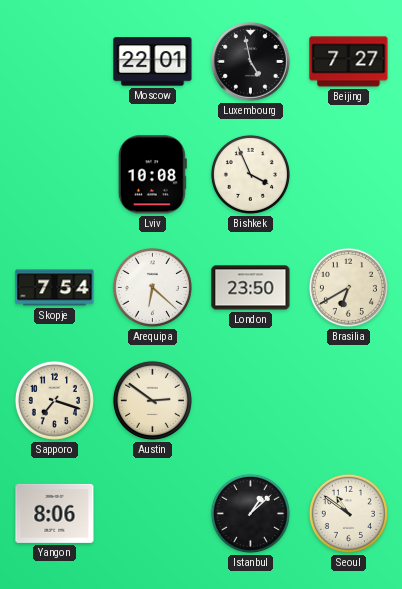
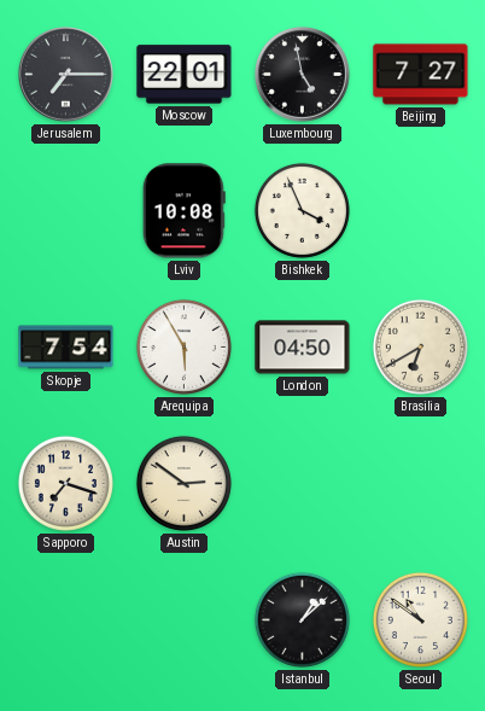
Jerusalem: none -> 7:15 (66, 75)
Arequipa: 6:22 -> 5:55 (183, 346)
London: 23:50 -> 04:50 (303, 348)
Yangon: 8:06 -> none (55, 513)
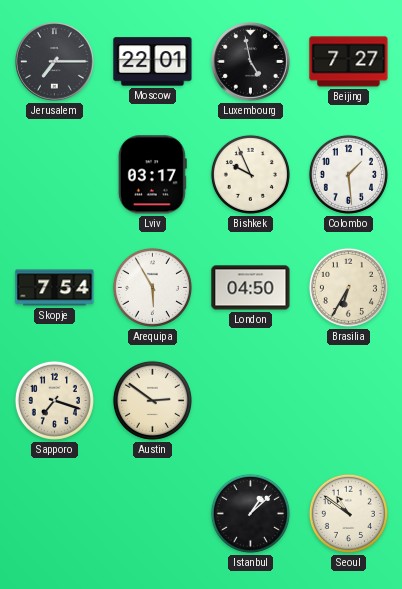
Lviv: 10:08 -> 03:17 (152, 175)
Bishkek: 3:56 -> 9:56 (250, 174)
Colombo: none -> 1:29 (348, 174)
Brasilia: 6:40 -> 6:35 (348, 287)
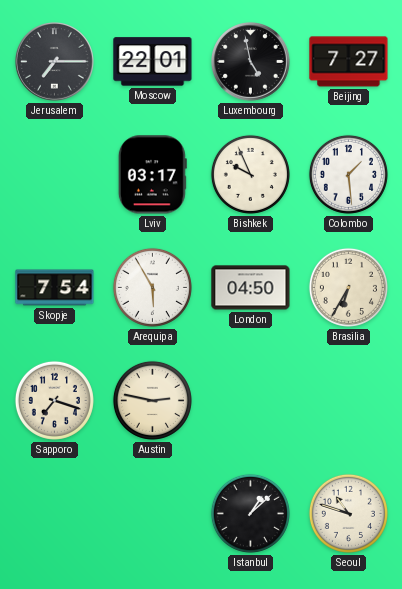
Austin: 2:51 -> 2:47 (152, 400)
Seoul: 10:51 -> 10:48 (348, 513)
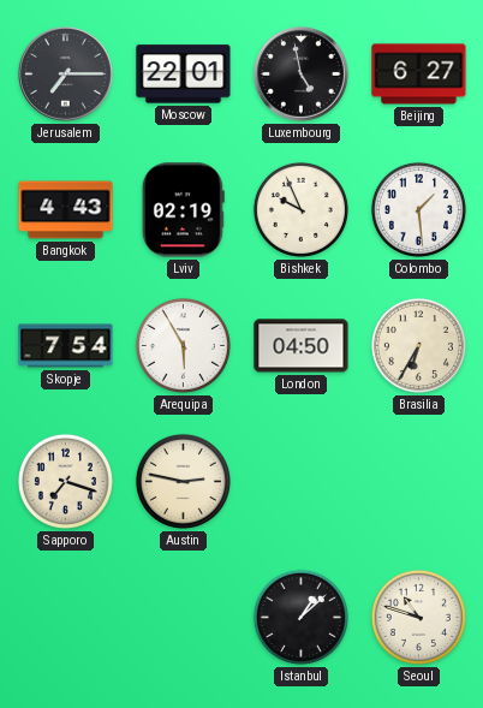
Beijing: 7:27 -> 6:27 (419, 75)
Bangkok: none -> 4:43 (66, 210)
Lviv: 03:17 -> 02:19 (183, 210)
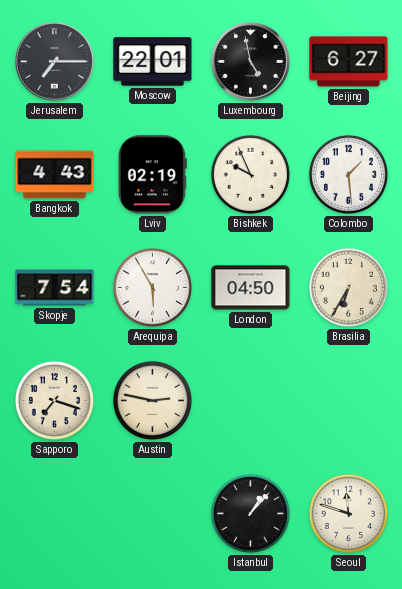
Istanbul: 1:08 -> 1:07 (250, 513)
Seoul: 10:48 -> 11:48 (348, 513)
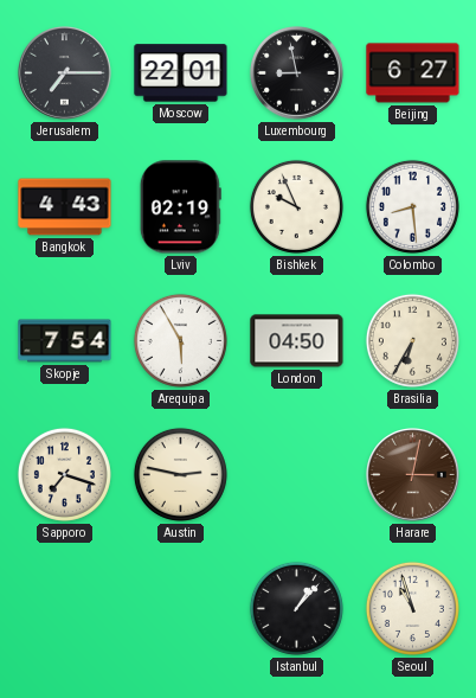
Luxembourg: 4:58 -> 8:58 (297, 73)
Colombo: 1:29 -> 8:29 (412, 206)
Harare: none -> 3:02 (413, 475)
Seoul: 11:48 -> 10:57 (412, 608)
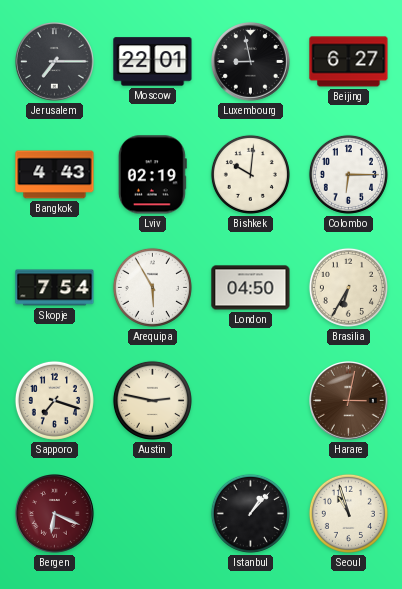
Bishkek: 9:56 -> 10:01 (250, 174)
Colombo: 8:29 -> 6:15 (348, 174)
Bergen: none -> 6:19 (55, 514)
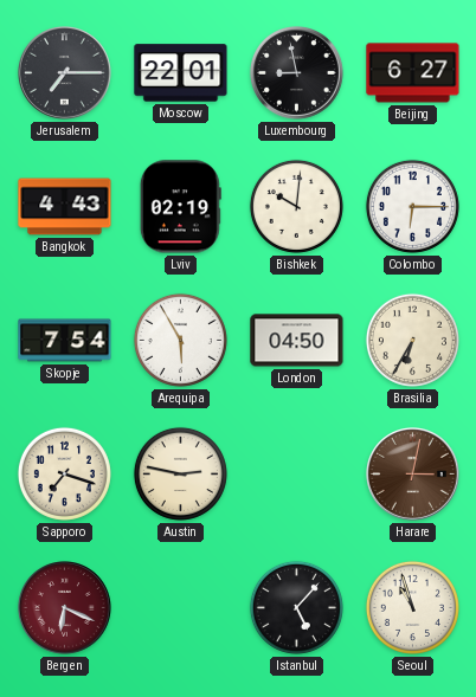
Istanbul: 1:07 -> 5:07 (296, 607)
